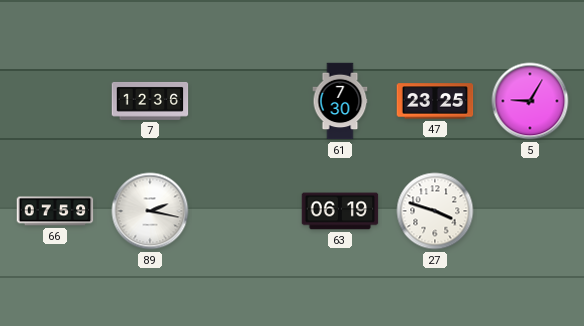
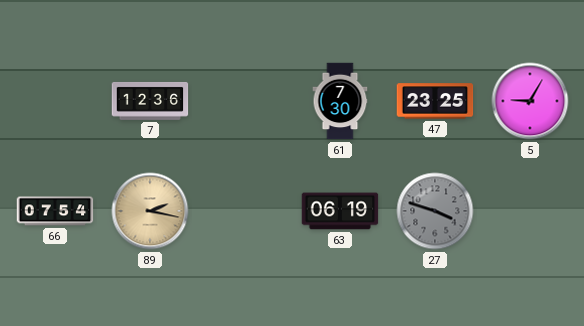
66: 07:59 -> 07:54 (55, 211)
89 dial: white -> champagne (150, 211)
27 dial: white -> grey (435, 211)
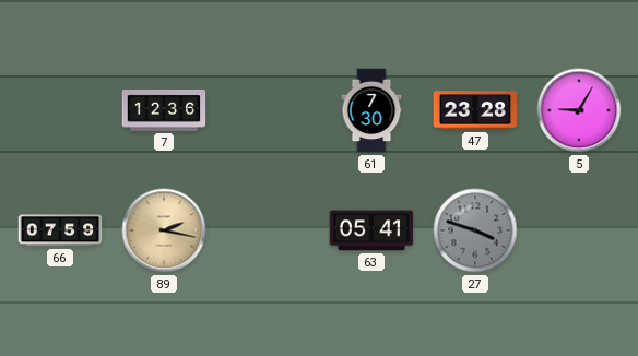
47: 23:25 -> 23:28 (475, 110)
66: 07:54 -> 07:59 (60, 230)
63: 06:19 -> 05:41 (371, 230)
